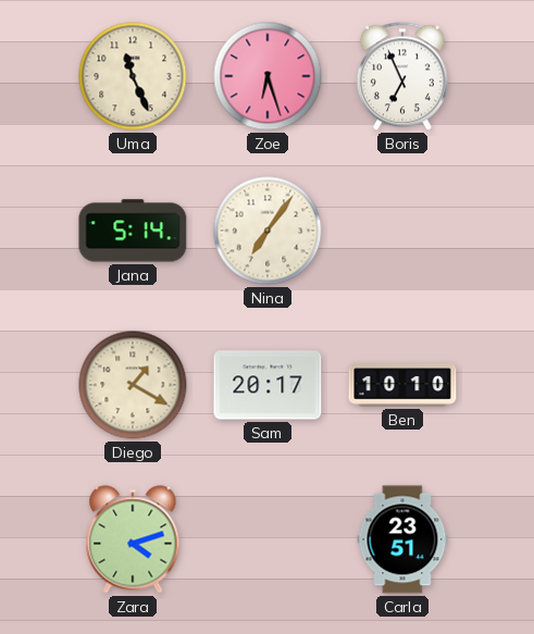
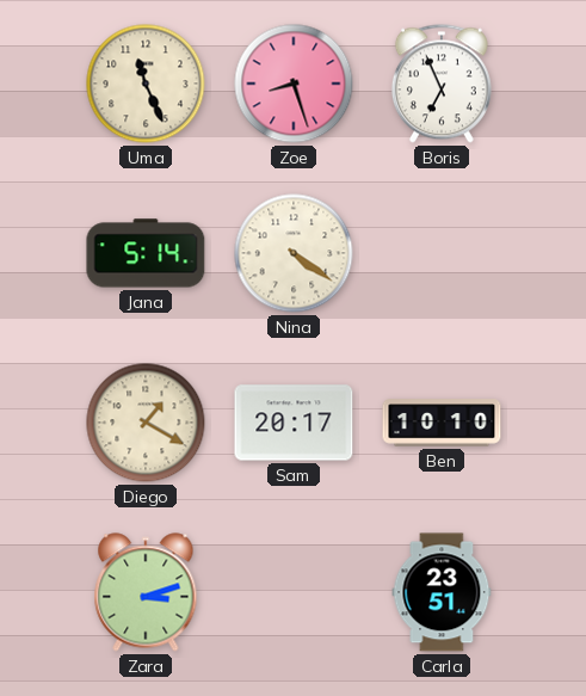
Zoe: 6:27 -> 8:27 (294, 84)
Nina: 7:06 -> 4:21 (294, 253)
Zara: 4:12 -> 3:12 (146, 592)
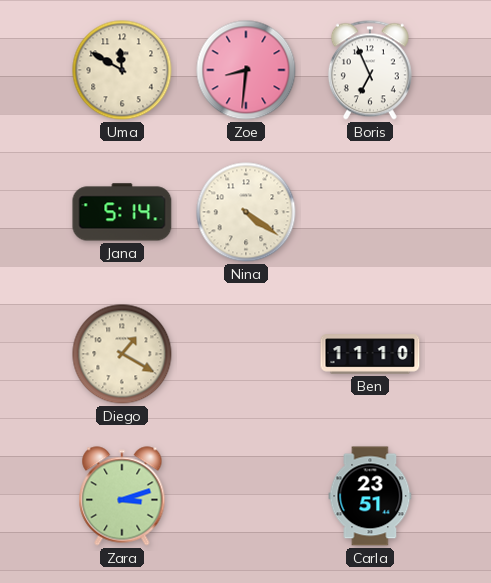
Uma: 11:26 -> 11:50 (122, 70)
Zoe: 8:27 -> 8:31 (246, 70)
Sam: 20:17 -> none (294, 423)
Ben: 10:10 -> 11:10 (370, 354)
